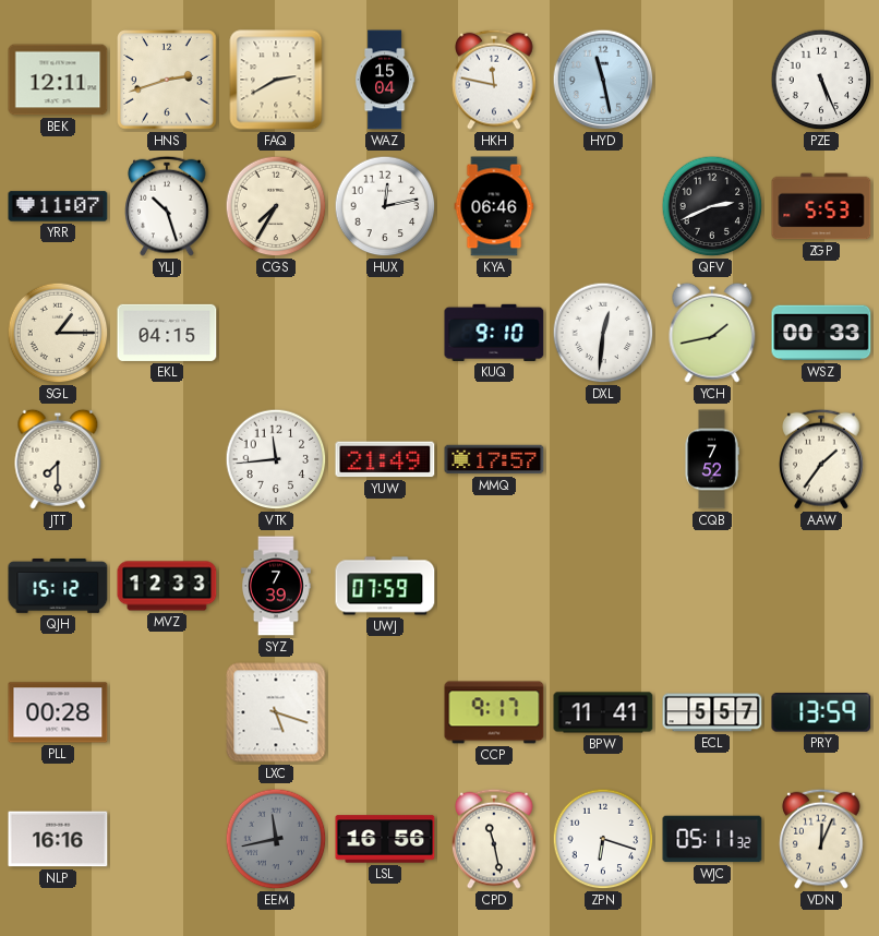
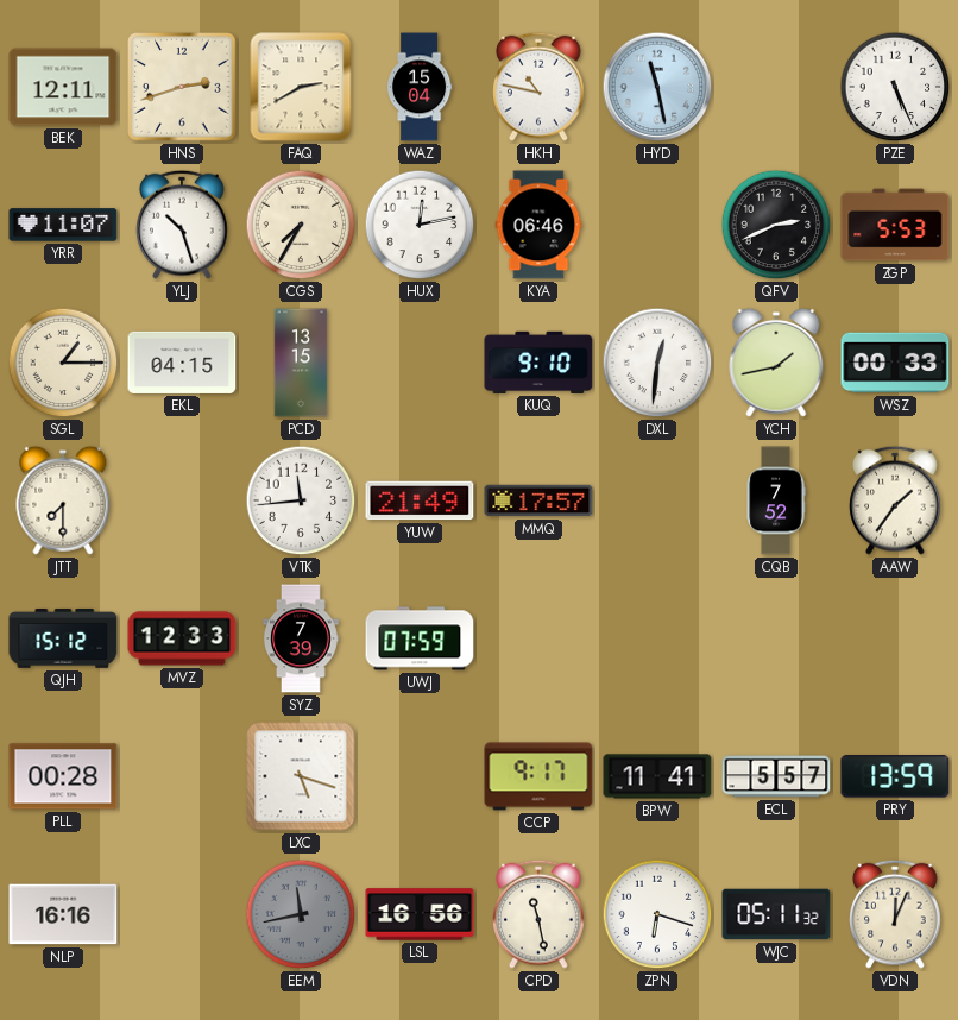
HKH: 11:47 -> 10:47 (538, 87)
PCD: none -> 13:15 (301, 363)
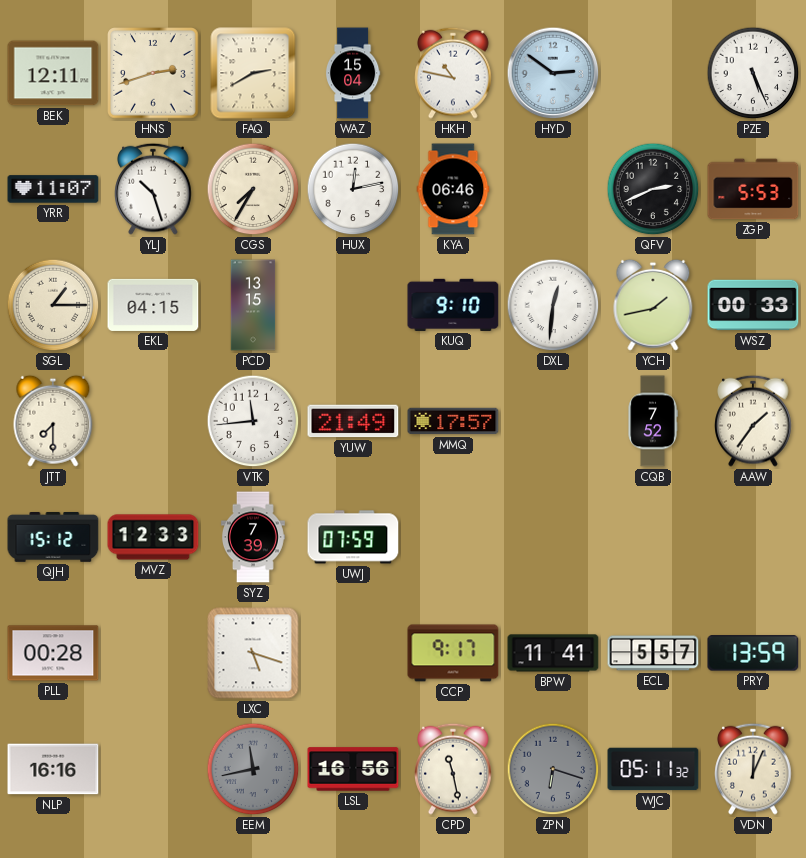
HYD: 11:28 -> 2:51 (553, 73)
ZPN dial: white -> grey (553, 769)
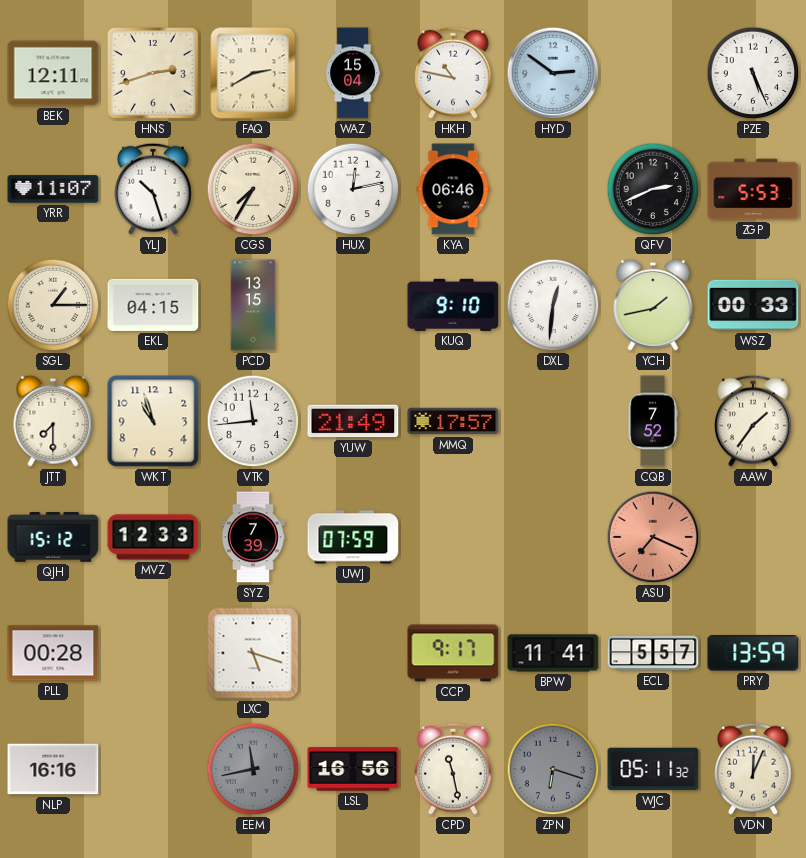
WKT: none -> 10:57 (153, 421)
ASU: none -> 7:19 (653, 537)
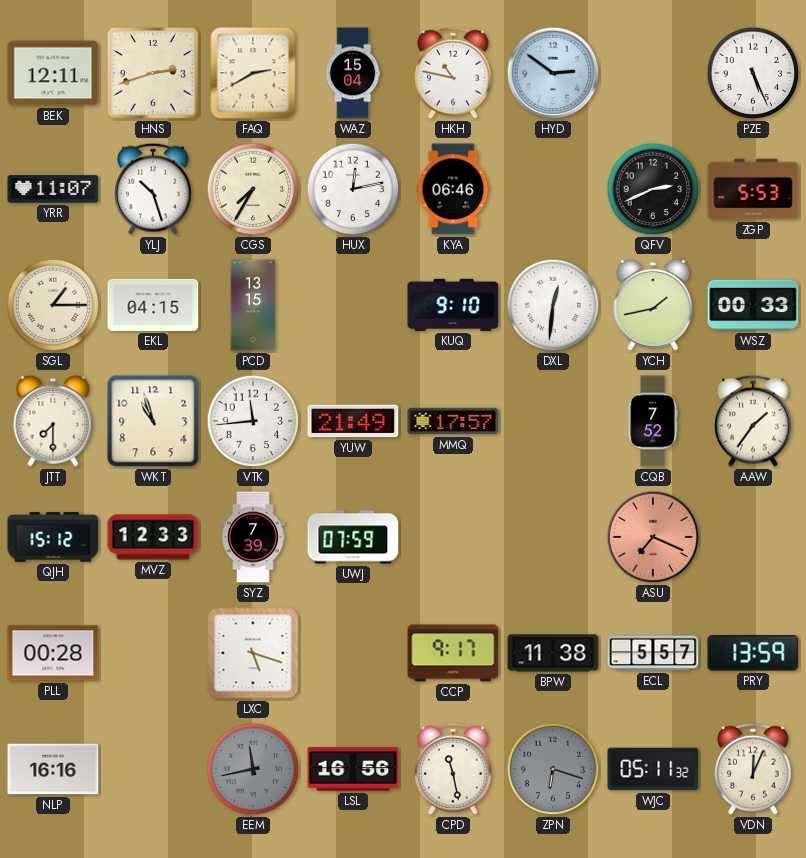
BPW: 11:41 -> 11:38 (553, 653)
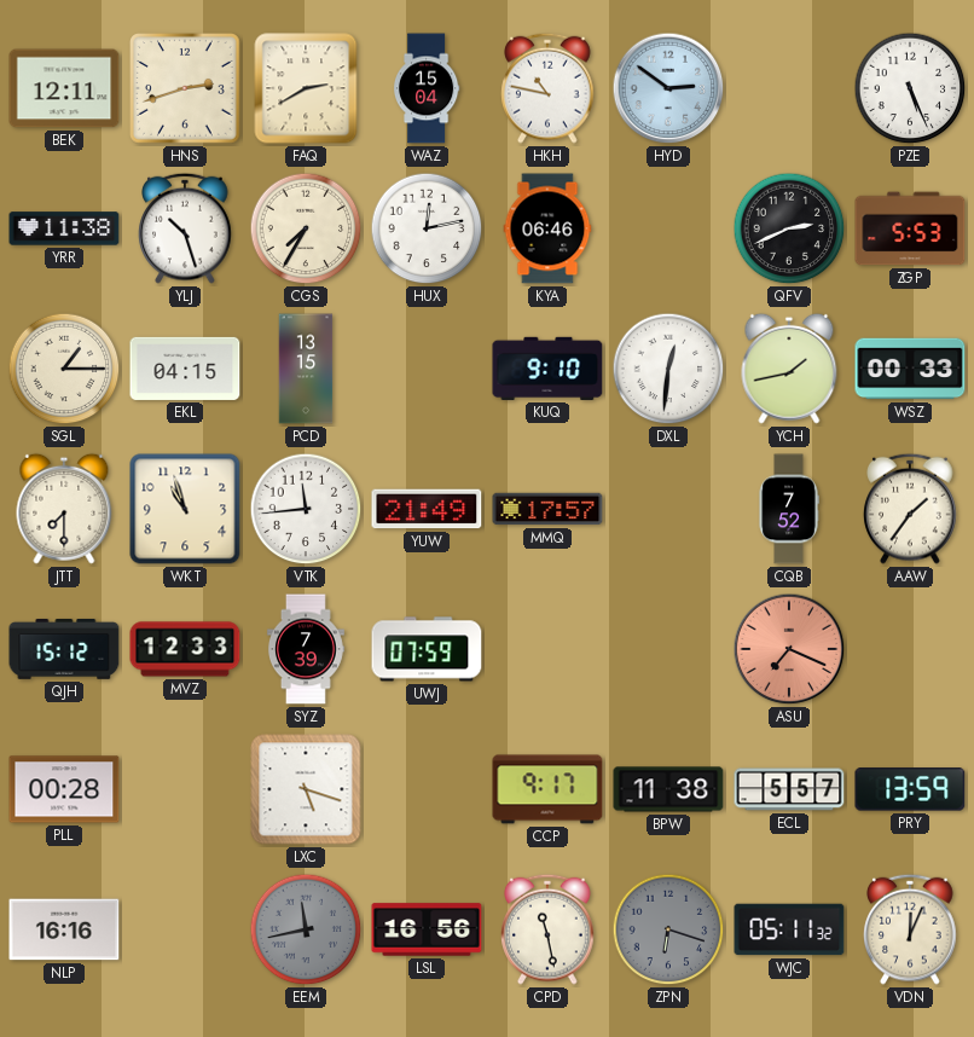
YRR: 11:07 -> 11:38 (64, 228)
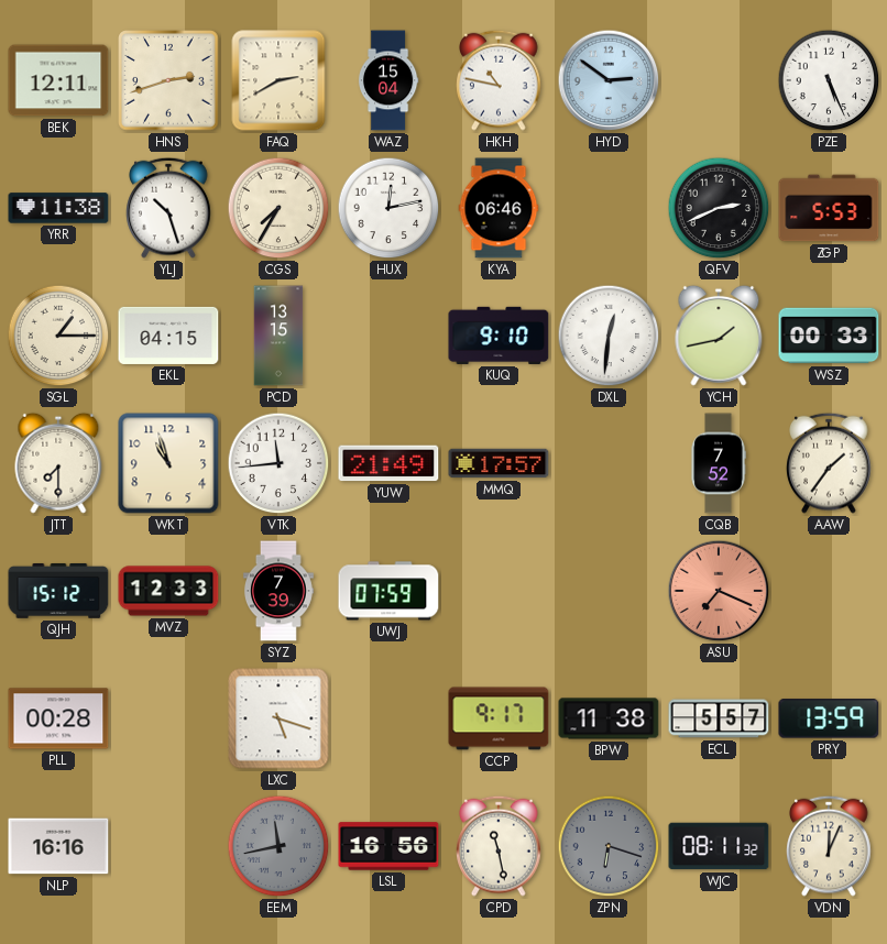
WJC: 05:11 -> 08:11 (719, 846)
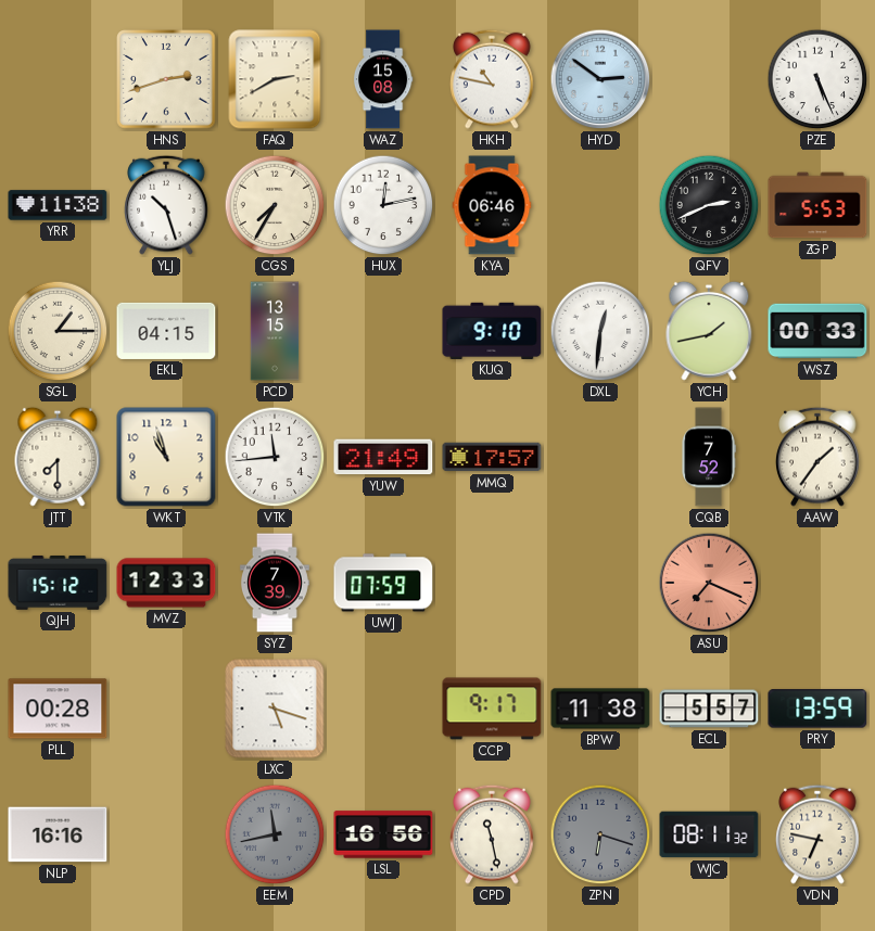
BEK: 12:11 -> none (58, 80)
WAZ: 15:04 -> 15:08 (383, 79)
VDN: 12:04 -> 6:47 (817, 834)
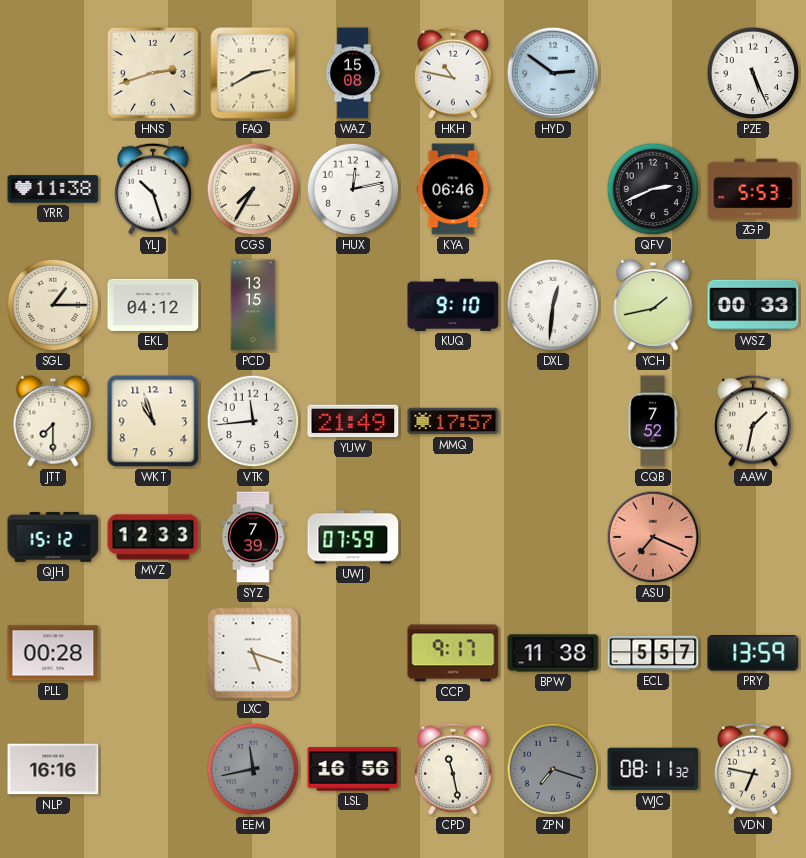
EKL: 04:15 -> 04:12 (153, 305)
AAW: 1:36 -> 1:32 (753, 421)
ZPN: 6:18 -> 7:18 (553, 769)
